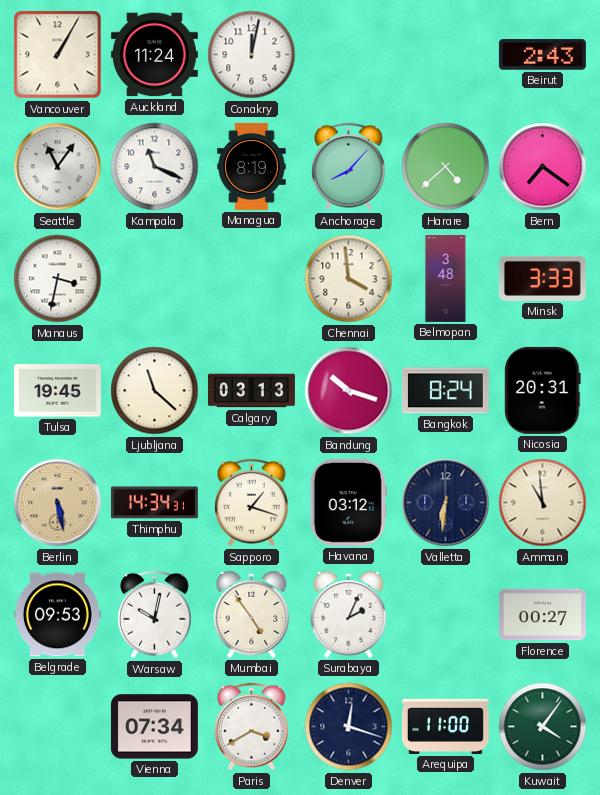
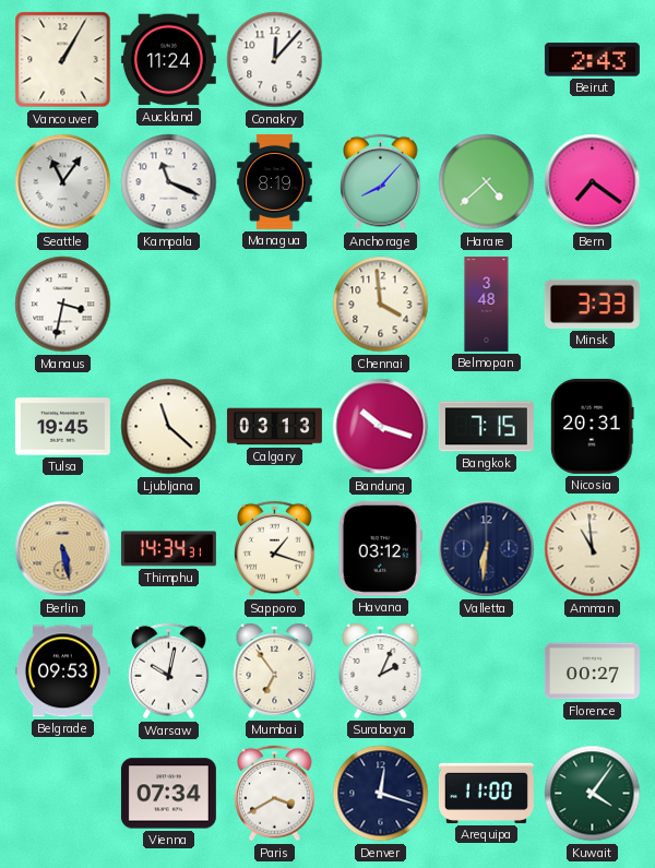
Conakry: 12:02 -> 12:07 (275, 60)
Bangkok: 8:24 -> 7:15 (486, 427)
Mumbai: 4:54 -> 6:54 (275, 670)
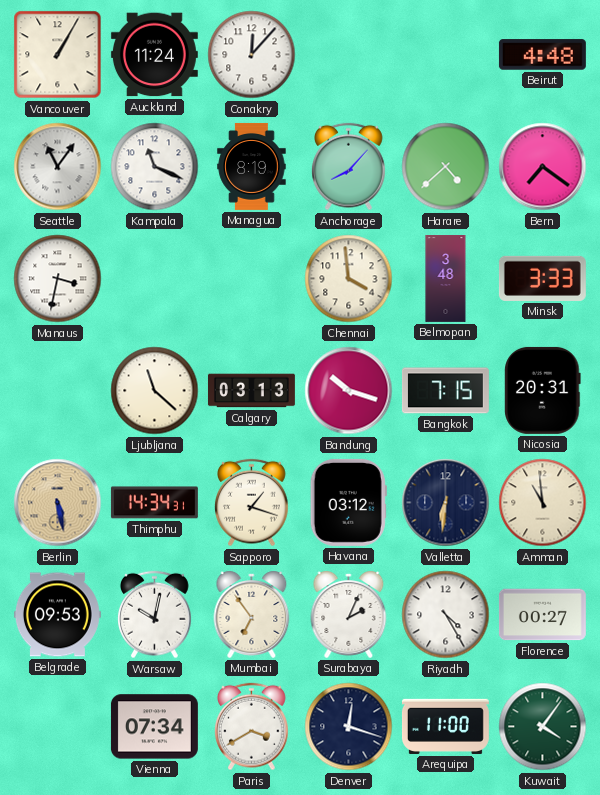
Beirut: 2:43 -> 4:48 (542, 55)
Tulsa: 19:45 -> none (62, 427)
Riyadh: none -> 4:25 (446, 615)
